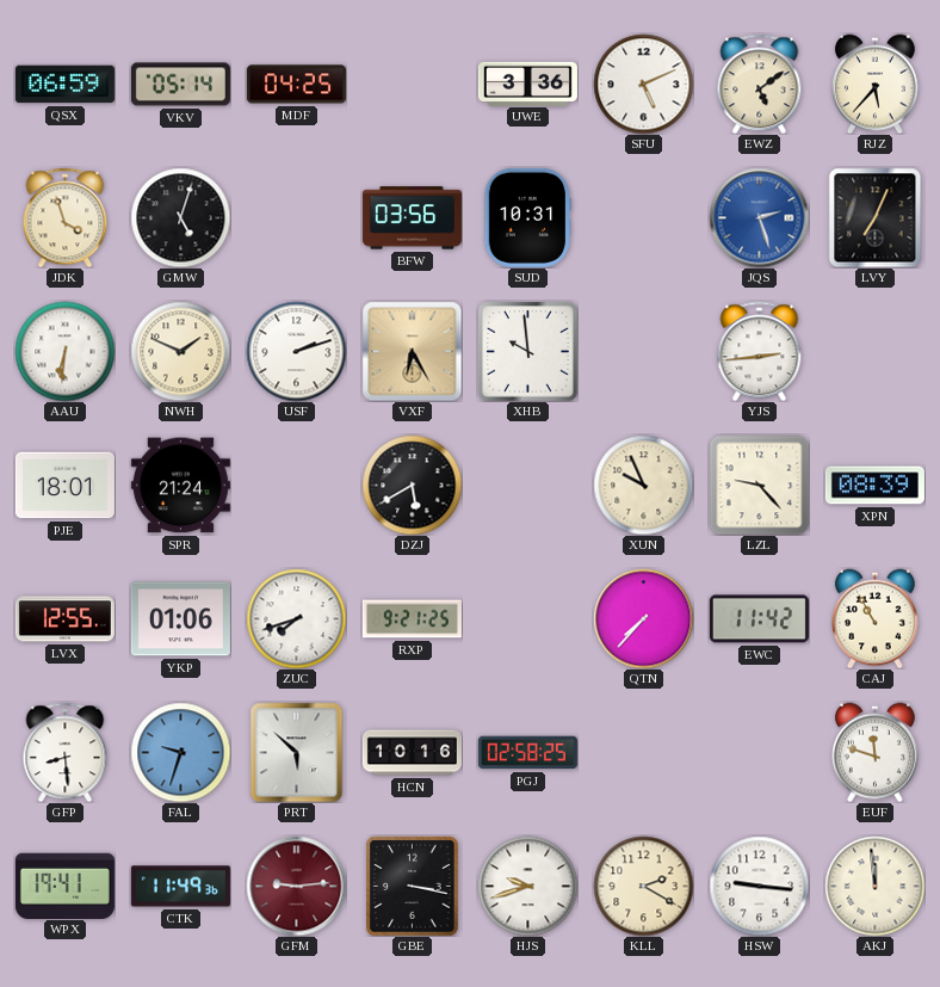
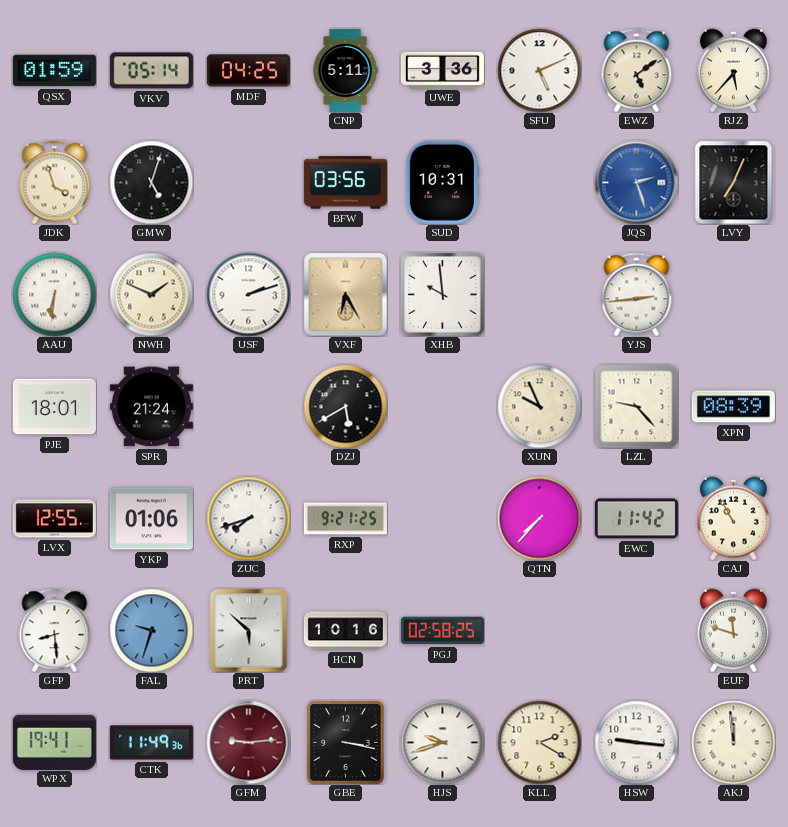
QSX: 06:59 -> 01:59 (54, 71)
CNP: none -> 5:11 (345, 70)
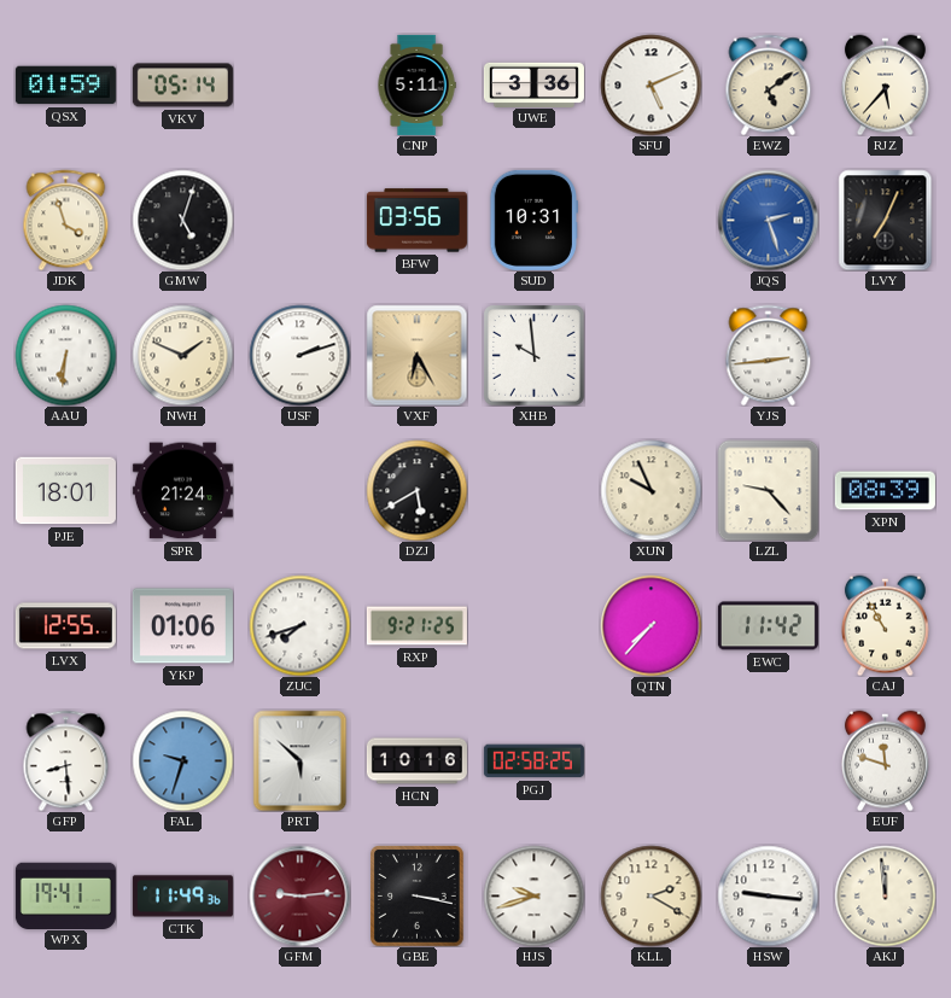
MDF: 04:25 -> none (248, 71)
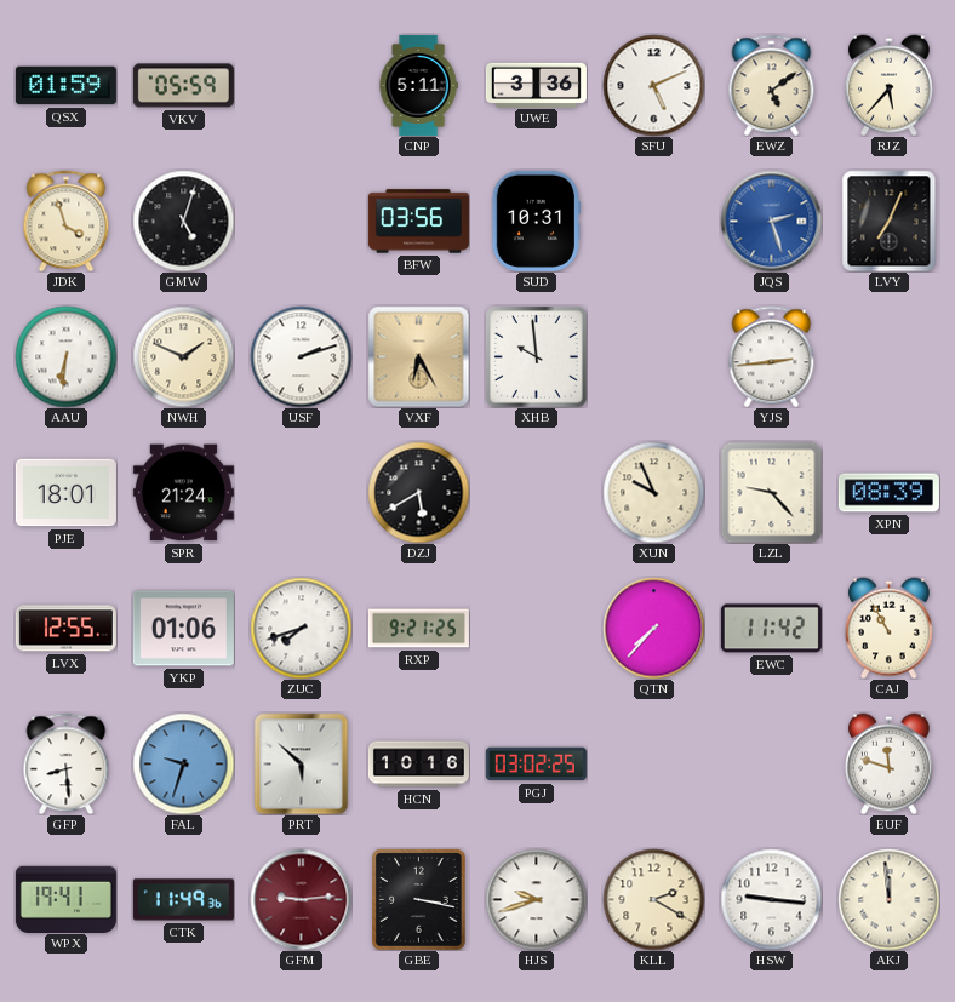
VKV: 05:14 -> 05:59 (183, 86)
PGJ: 02:58 -> 03:02 (536, 765)
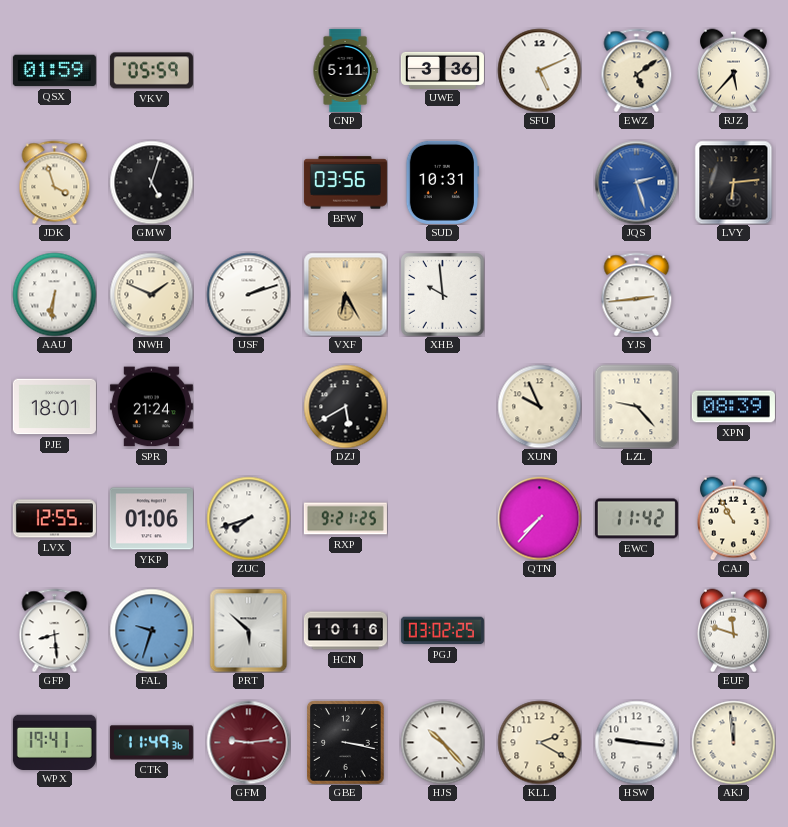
LVY: 7:04 -> 6:14 (734, 182)
HJS: 9:42 -> 10:23 (442, 742)
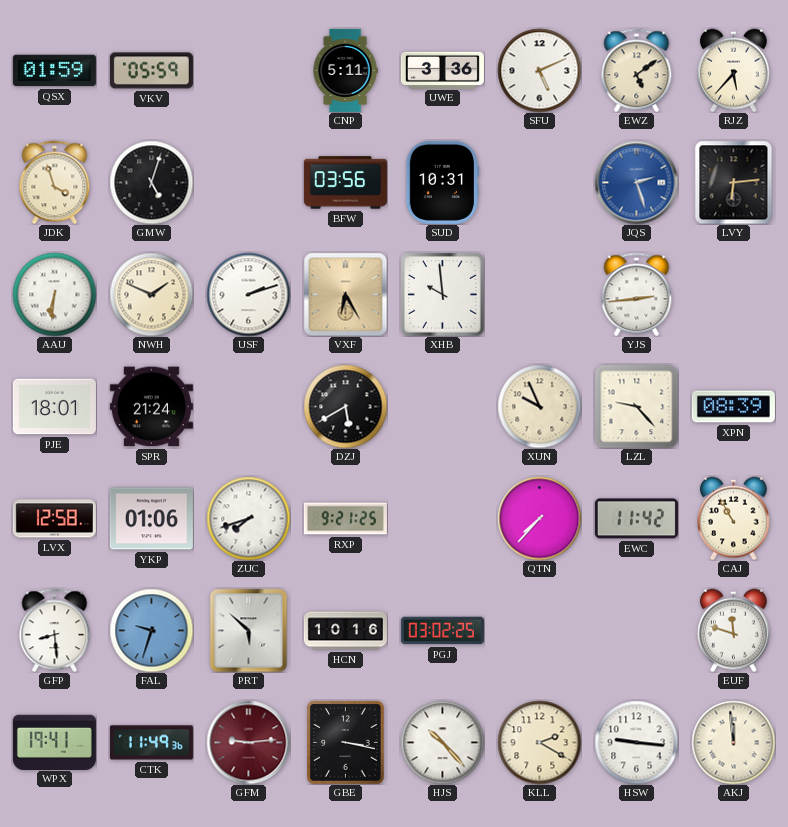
LVX: 12:55 -> 12:58 (54, 519)
